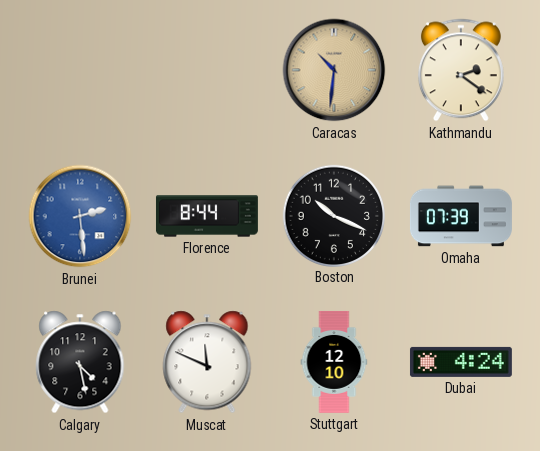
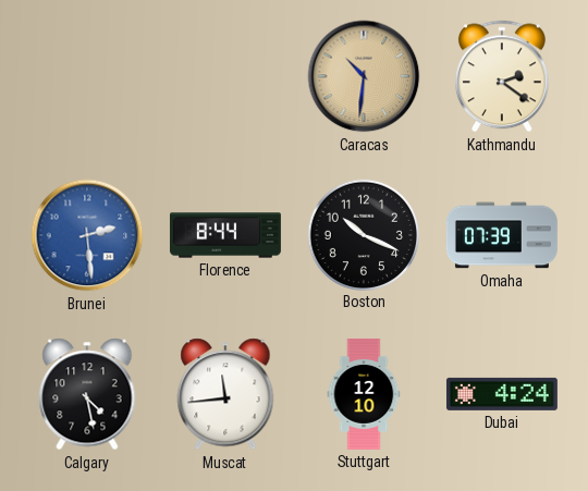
Muscat: 11:49 -> 11:44 (225, 394)
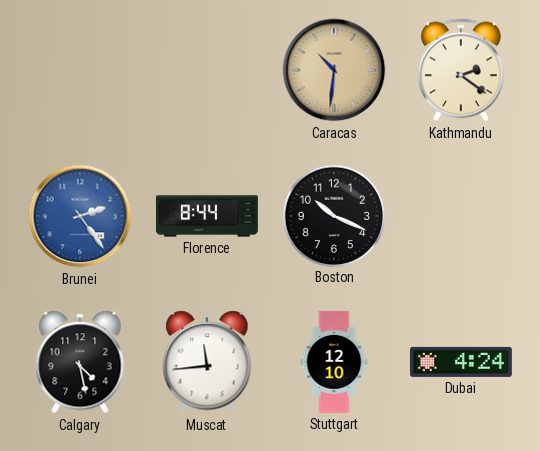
Brunei: 2:29 -> 2:24 (80, 216)
Omaha: 07:39 -> none (502, 235)
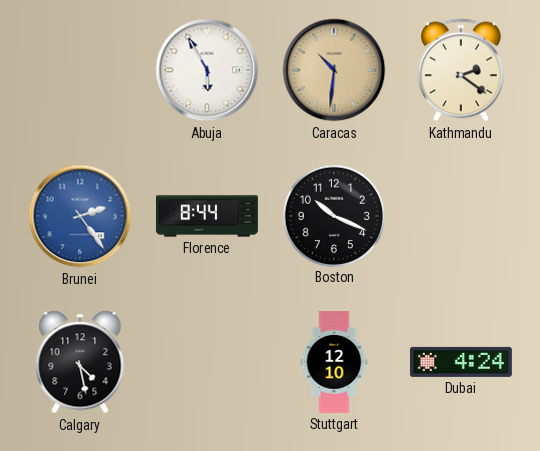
Abuja: none -> 5:55 (207, 70)
Muscat: 11:44 -> none (207, 362)
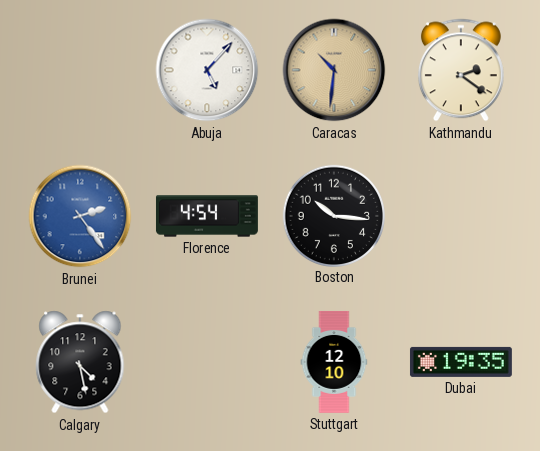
Abuja: 5:55 -> 5:07 (207, 70)
Florence: 8:44 -> 4:54 (207, 216)
Boston: 10:19 -> 10:16 (333, 215)
Dubai: 4:24 -> 19:35 (461, 362)
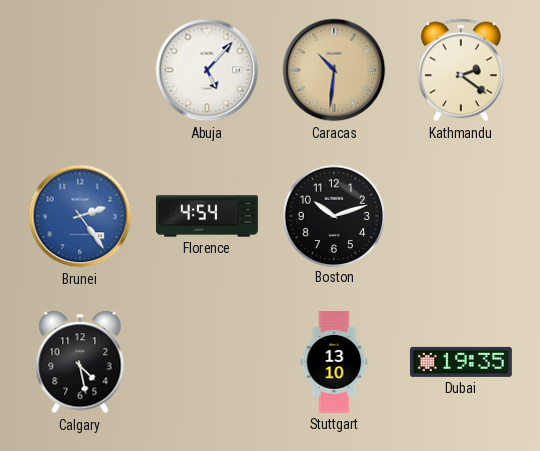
Boston: 10:16 -> 10:12 (333, 215)
Stuttgart: 12:10 -> 13:10 (334, 362)
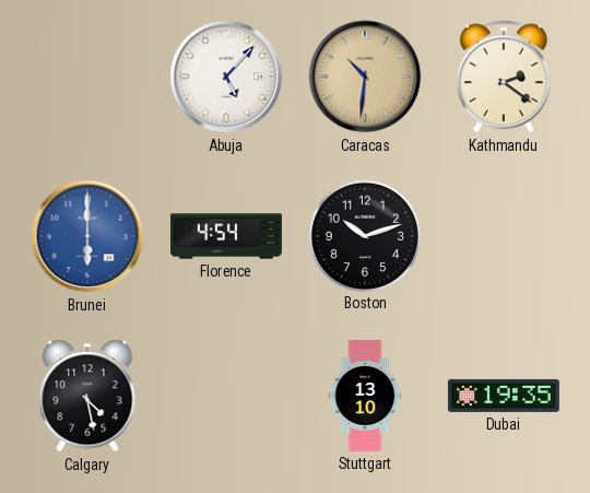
Brunei: 2:24 -> 6:00 (87, 236)
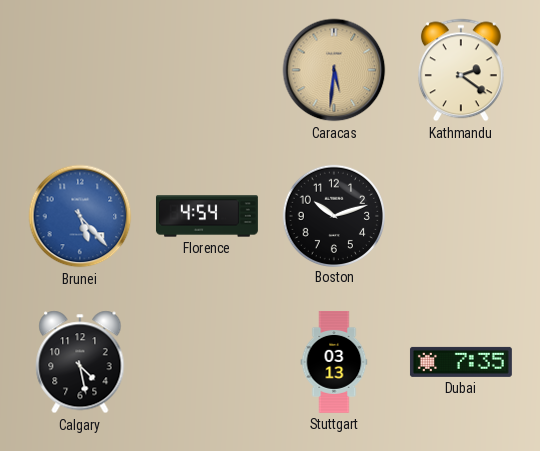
Abuja: 5:07 -> none (226, 77)
Caracas: 10:31 -> 5:31 (334, 70)
Brunei: 6:00 -> 5:23 (80, 216)
Stuttgart: 13:10 -> 03:13 (334, 362)
Dubai: 19:35 -> 7:35 (461, 362)
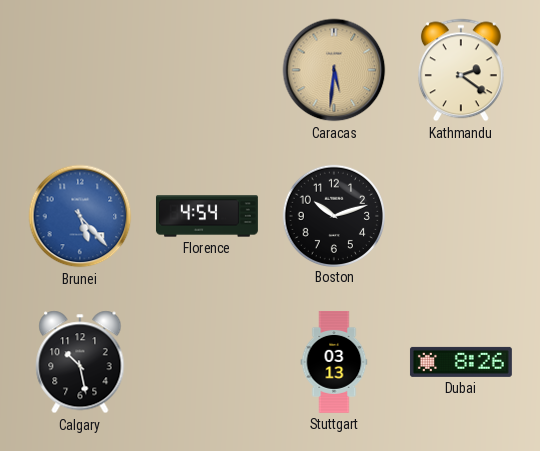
Calgary: 4:28 -> 10:28 (80, 362)
Dubai: 7:35 -> 8:26 (461, 362)
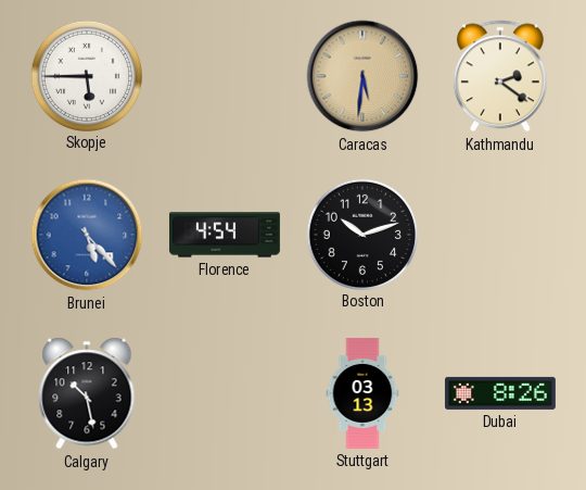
Skopje: none -> 5:45 (86, 75)
